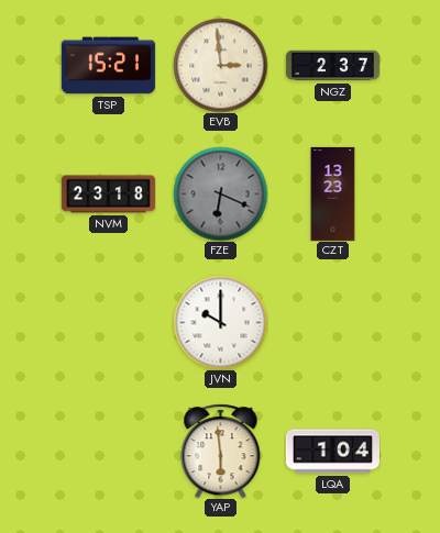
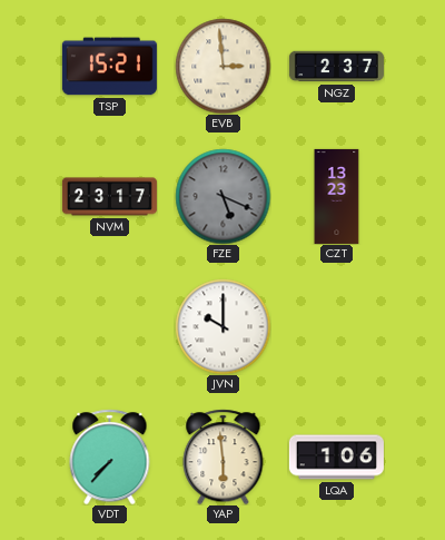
NVM: 23:18 -> 23:17 (109, 197)
FZE: 6:19 -> 5:19 (222, 196)
VDT: none -> 7:37 (110, 456)
LQA: 1:04 -> 1:06 (336, 458)
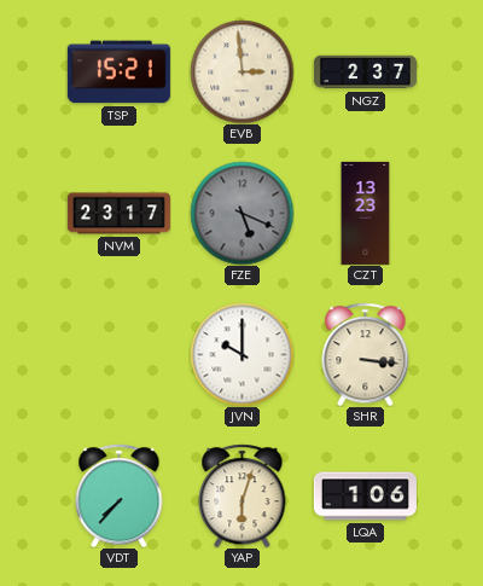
SHR: none -> 3:16 (366, 354)
YAP: 5:59 -> 6:03 (243, 495)
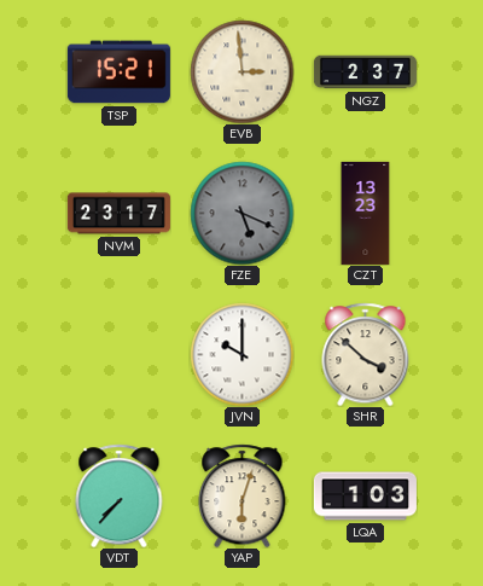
SHR: 3:16 -> 3:52 (366, 354)
LQA: 1:06 -> 1:03 (365, 497)
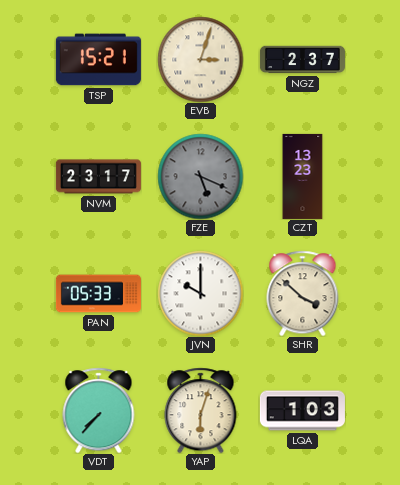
EVB: 2:59 -> 3:03 (200, 59)
PAN: none -> 05:33 (98, 294)
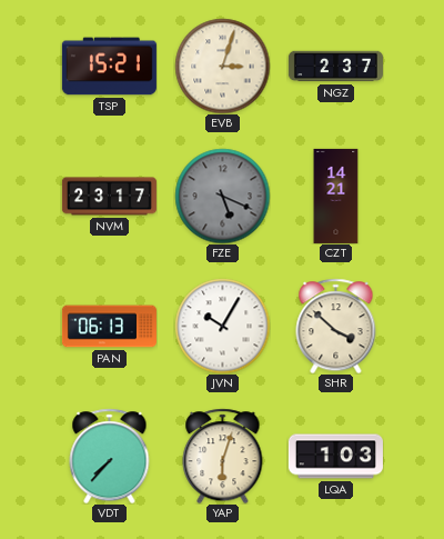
CZT: 13:23 -> 14:21 (336, 196)
PAN: 05:33 -> 06:13 (109, 327)
JVN: 10:00 -> 10:05 (222, 326)
